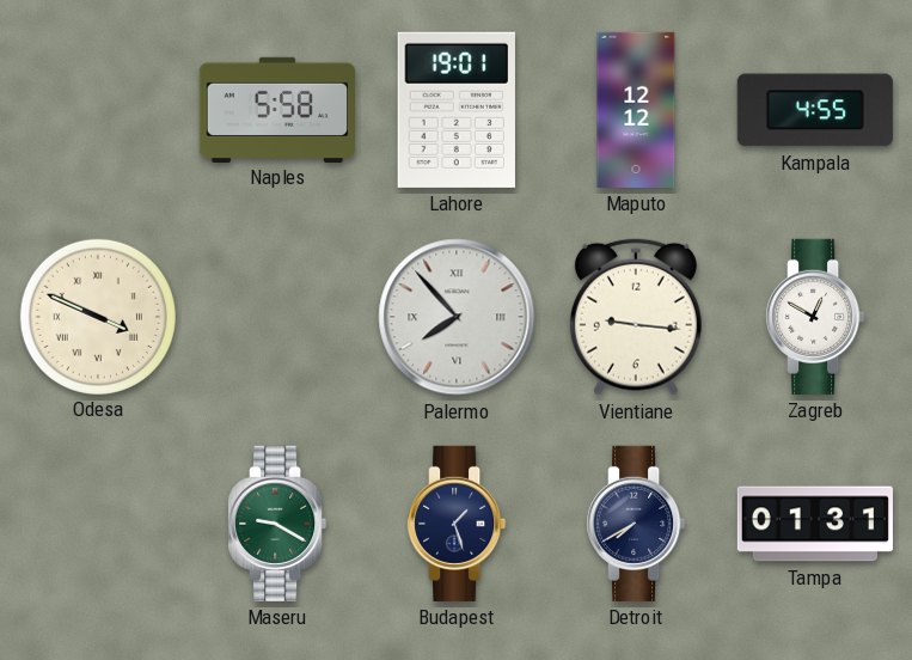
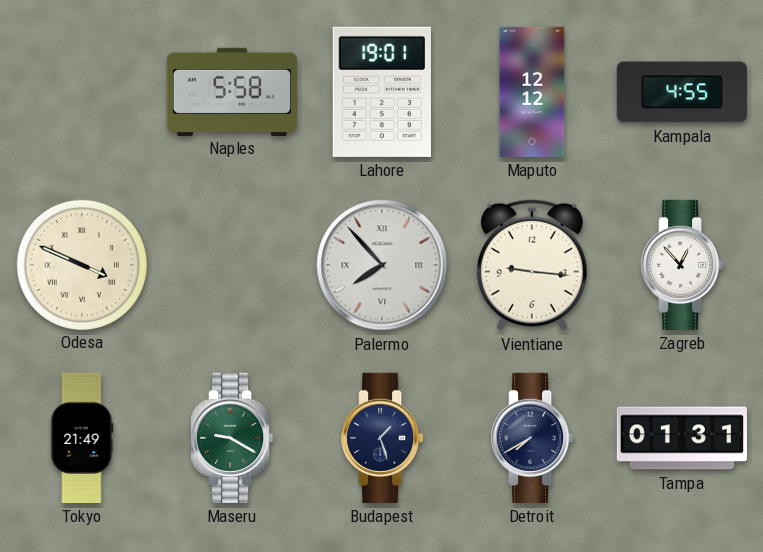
Zagreb: 12:50 -> 12:53 (682, 265)
Tokyo: none -> 21:49 (82, 438)
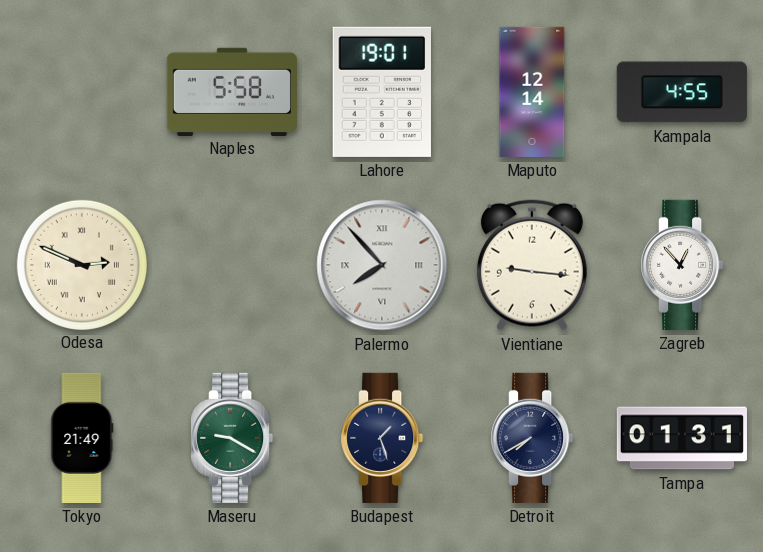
Maputo: 12:12 -> 12:14 (532, 92)
Odesa: 3:49 -> 2:49 (81, 264)
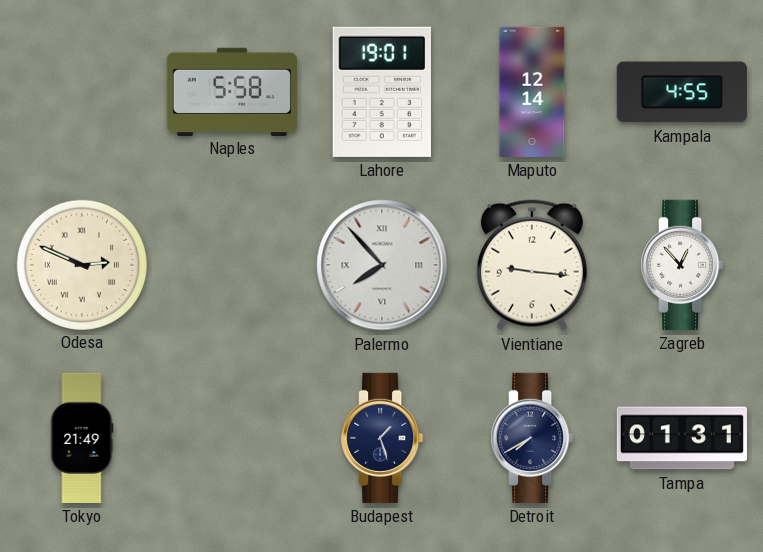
Maseru: 9:20 -> none (232, 438)
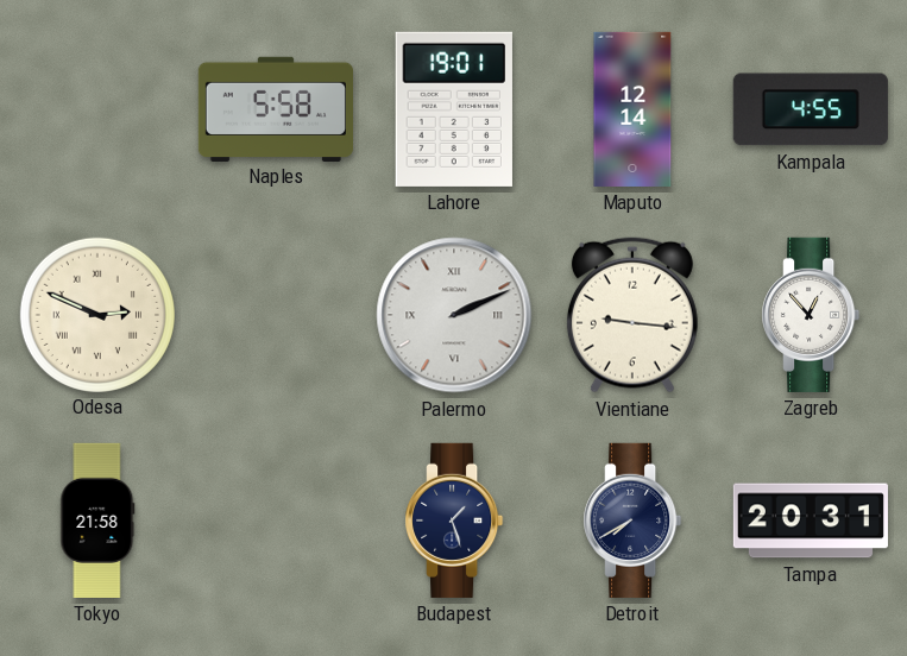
Palermo: 7:53 -> 2:11 (454, 315)
Tokyo: 21:49 -> 21:58 (97, 521)
Tampa: 01:31 -> 20:31 (811, 521)
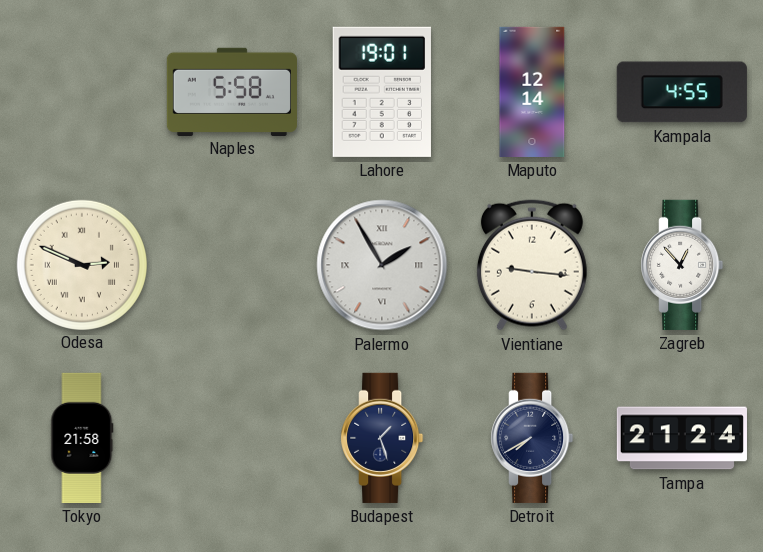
Palermo: 2:11 -> 1:55 (382, 265)
Tampa: 20:31 -> 21:24 (682, 438)
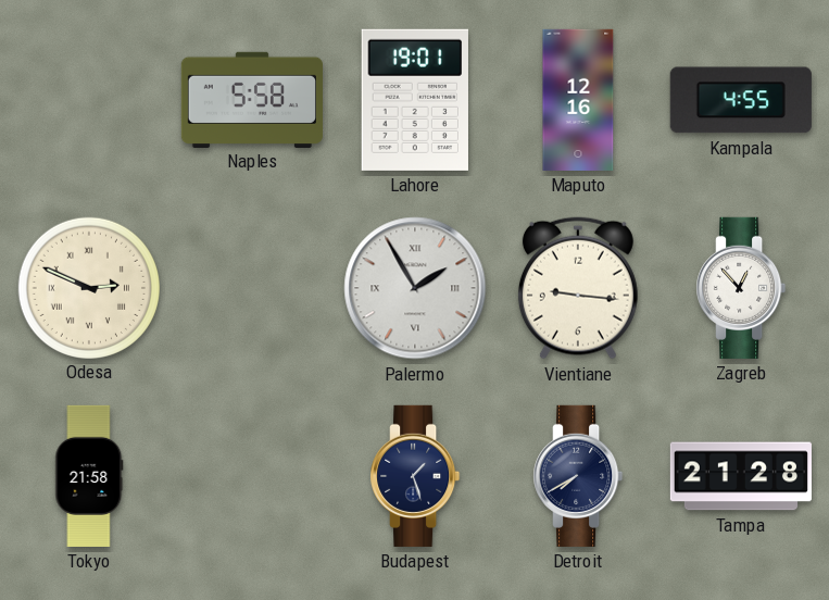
Maputo: 12:14 -> 12:16 (578, 100)
Tampa: 21:24 -> 21:28 (741, 476)
